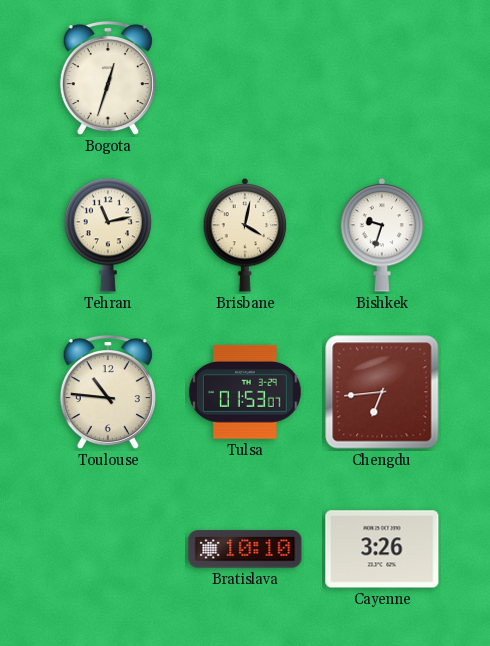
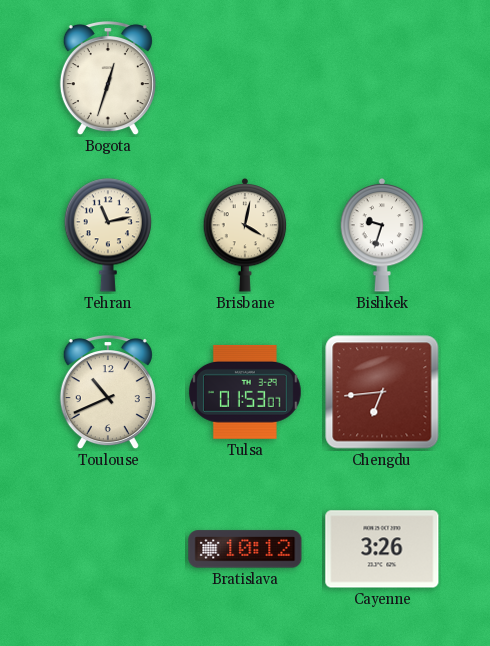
Toulouse: 10:46 -> 10:41 (108, 393)
Bratislava: 10:10 -> 10:12 (245, 549)
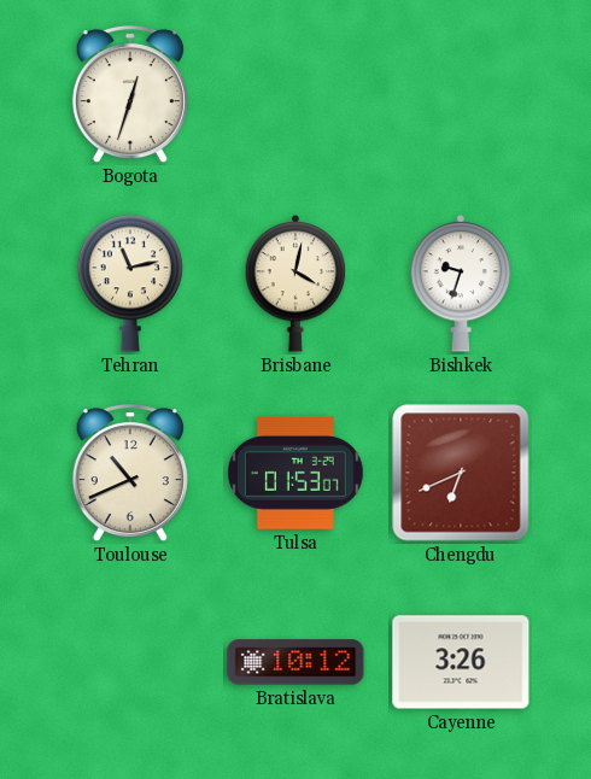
Chengdu: 6:44 -> 6:41 (461, 473)
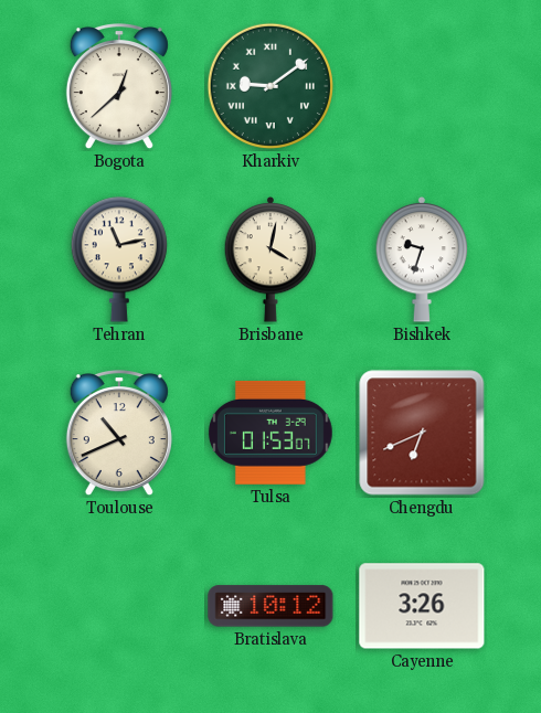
Bogota: 12:33 -> 12:38 (119, 87)
Kharkiv: none -> 9:09 (270, 86)
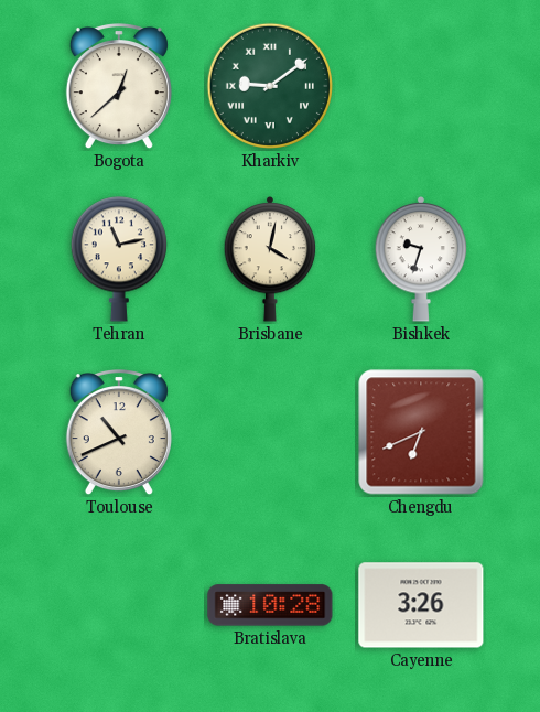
Tulsa: 01:53 -> none (270, 433)
Bratislava: 10:12 -> 10:28 (270, 605)
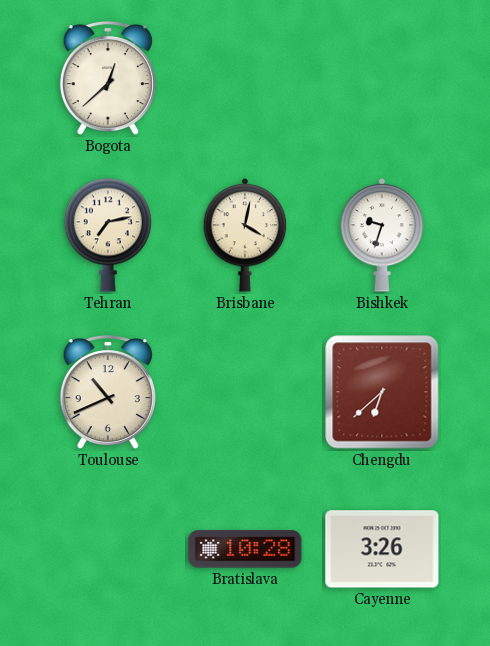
Kharkiv: 9:09 -> none (270, 86)
Tehran: 11:13 -> 7:13 (108, 235)
Chengdu: 6:41 -> 6:38 (382, 392)
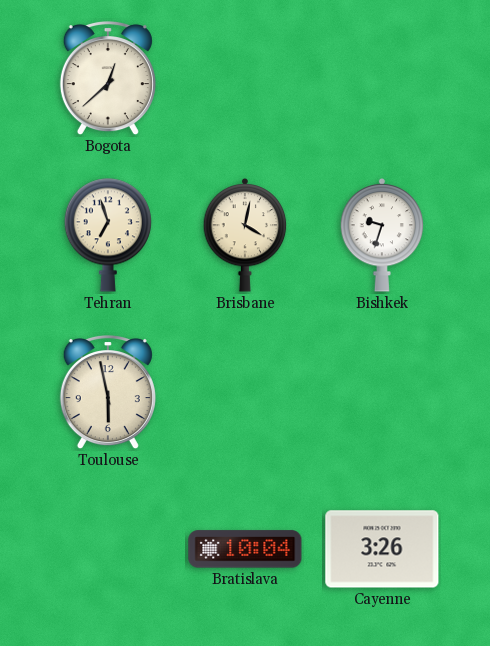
Tehran: 7:13 -> 6:57 (108, 235)
Toulouse: 10:41 -> 5:58 (108, 393)
Chengdu: 6:38 -> none (382, 392)
Bratislava: 10:28 -> 10:04 (245, 549)
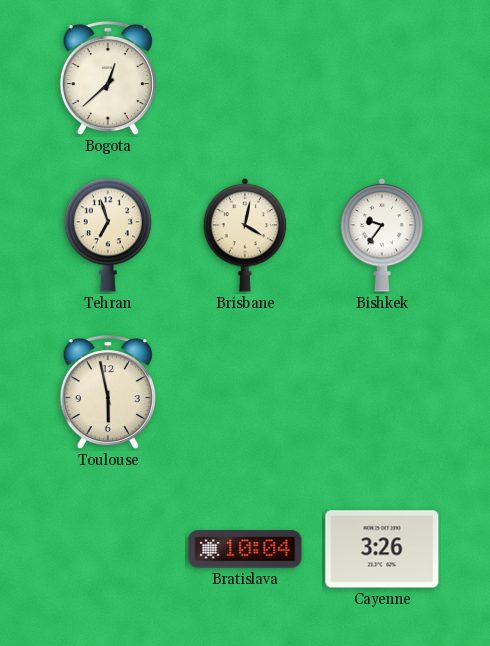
Bishkek: 9:33 -> 9:36 (382, 235)
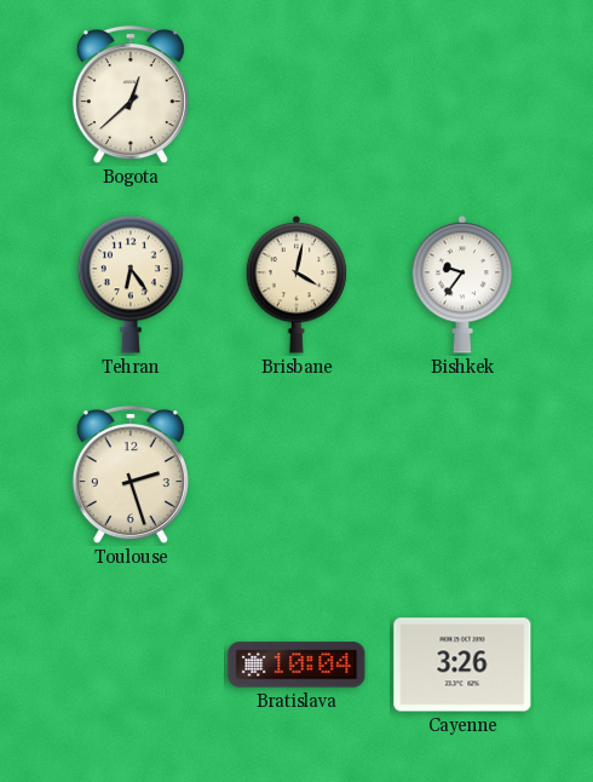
Tehran: 6:57 -> 6:24 (131, 284)
Toulouse: 5:58 -> 2:27 (131, 476)
